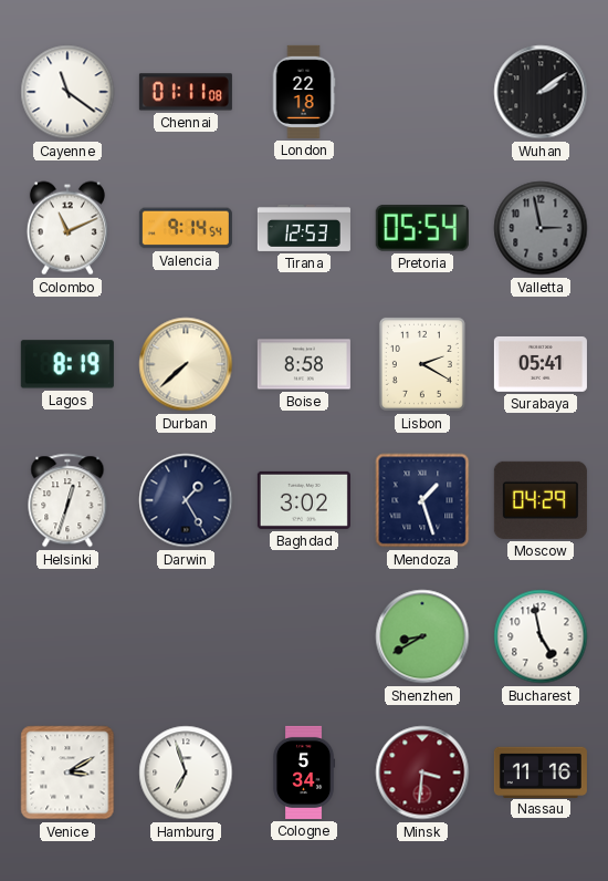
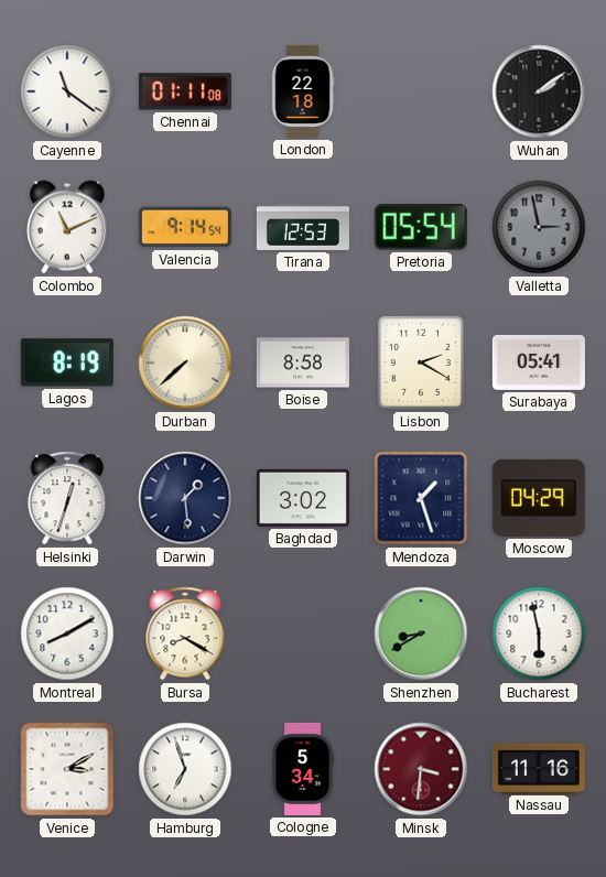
Darwin: 1:25 -> 1:29 (185, 498)
Montreal: none -> 8:10 (67, 634)
Bursa: none -> 8:20 (185, 634)
Bucharest: 4:58 -> 5:58 (539, 634)
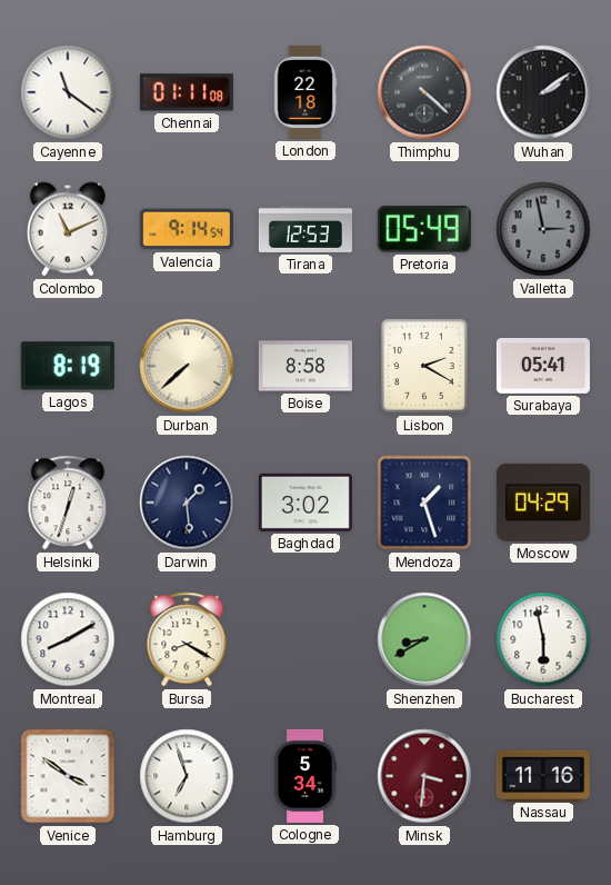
Thimphu: none -> 4:22 (424, 92)
Pretoria: 05:54 -> 05:49 (424, 230)
Venice: 3:10 -> 3:51 (68, 776)
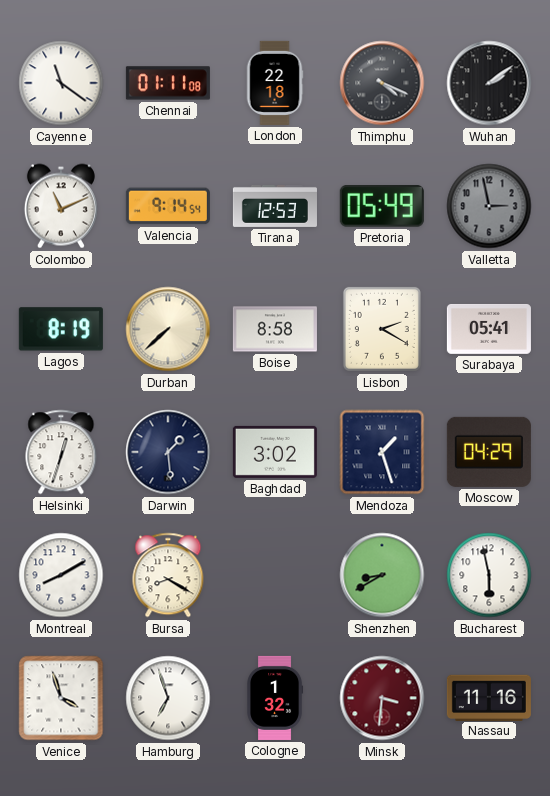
Thimphu: 4:22 -> 4:19 (382, 83)
Venice: 3:51 -> 3:57 (61, 698)
Cologne: 5:34 -> 1:32 (276, 698)
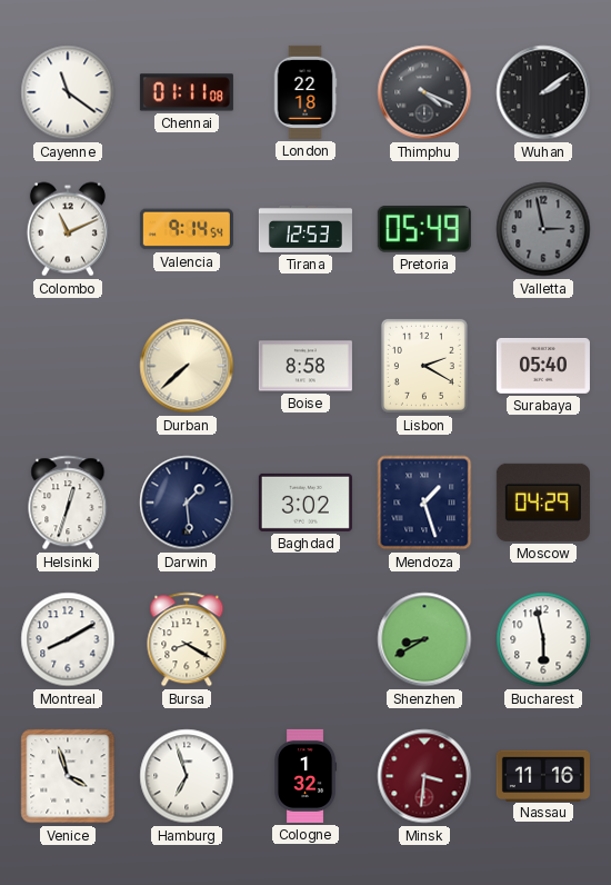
Lagos: 8:19 -> none (61, 329)
Surabaya: 05:41 -> 05:40 (543, 366)
